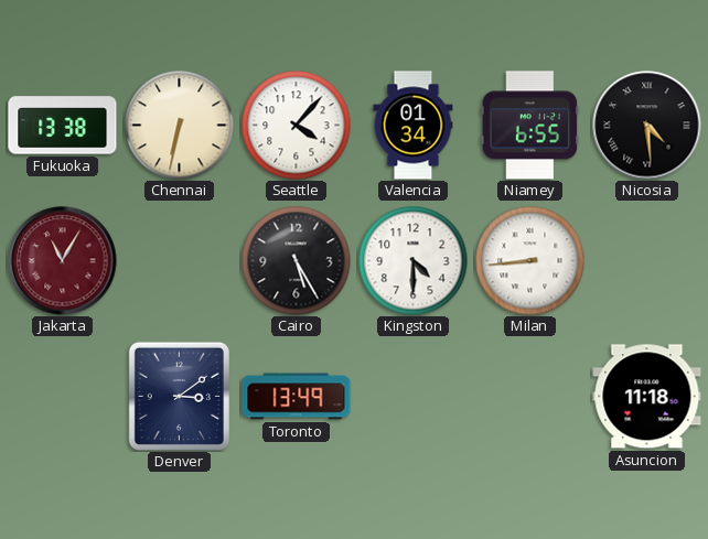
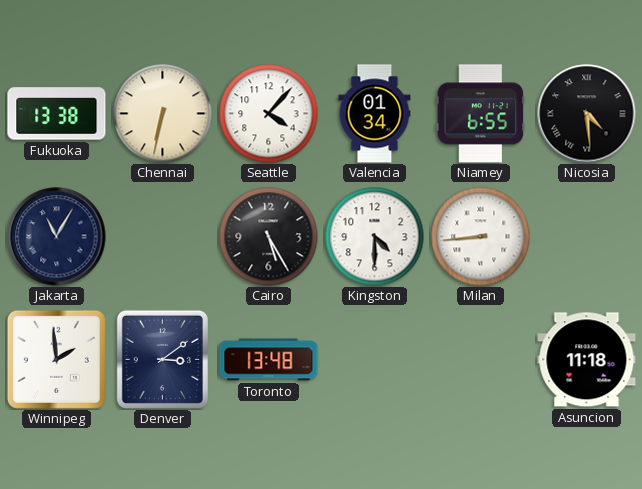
Jakarta dial: burgundy -> navy (57, 237)
Winnipeg: none -> 1:59 (56, 359)
Toronto: 13:49 -> 13:48 (269, 360)
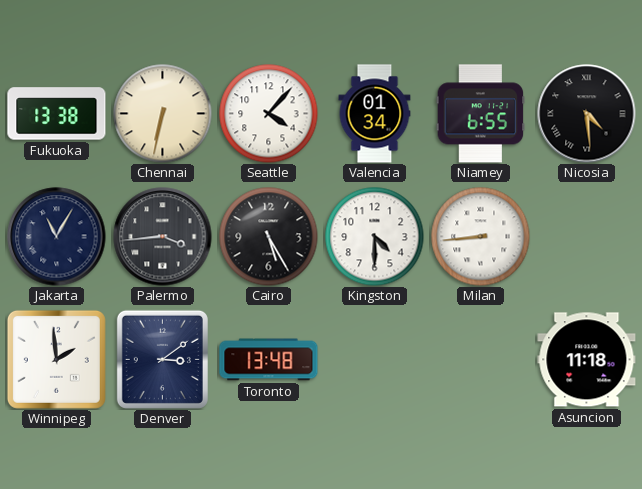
Palermo: none -> 3:44 (163, 237)
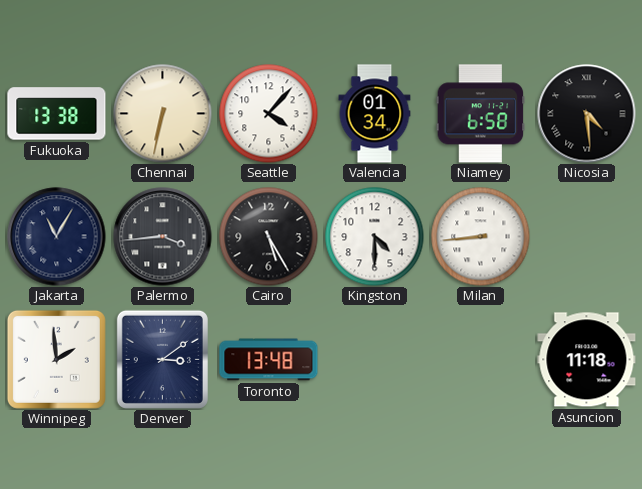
Niamey: 6:55 -> 6:58 (481, 114)
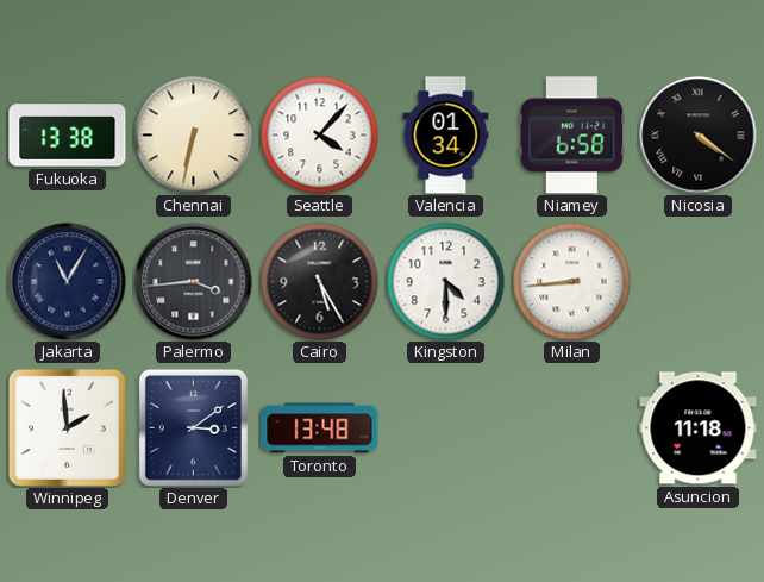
Nicosia: 4:29 -> 4:21 (699, 136)
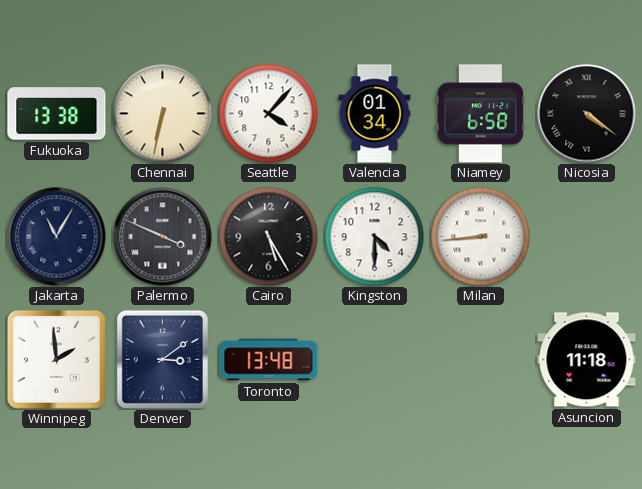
Palermo: 3:44 -> 3:49 (163, 237)
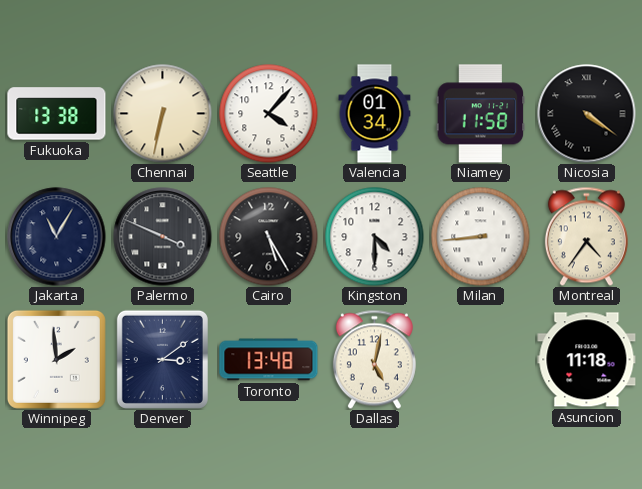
Niamey: 6:58 -> 11:58 (481, 114)
Montreal: none -> 4:36 (586, 236)
Dallas: none -> 5:02 (374, 359)
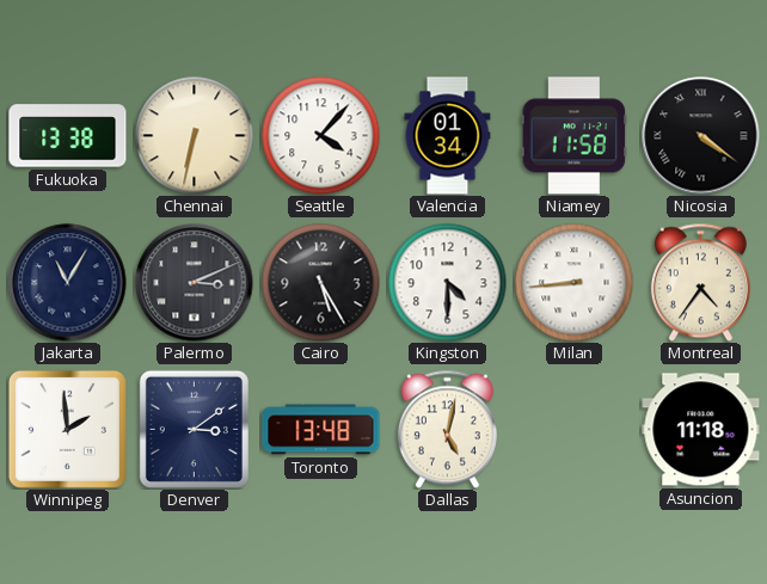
Palermo: 3:49 -> 3:11 (195, 283)
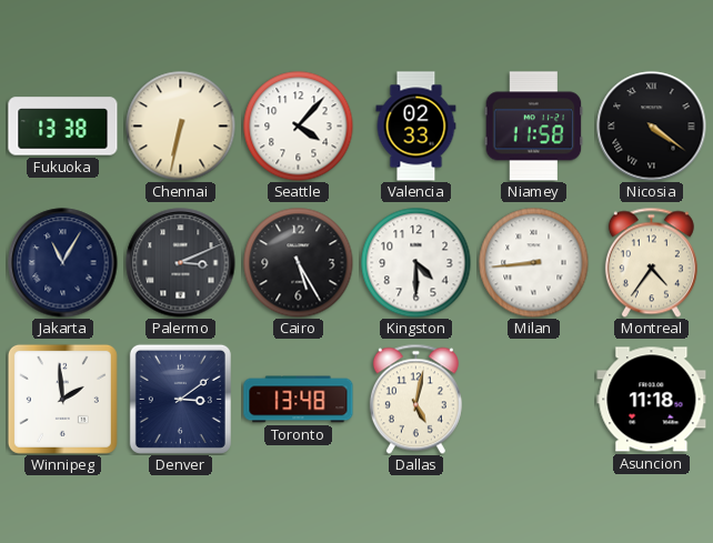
Valencia: 01:34 -> 02:33 (416, 127)
